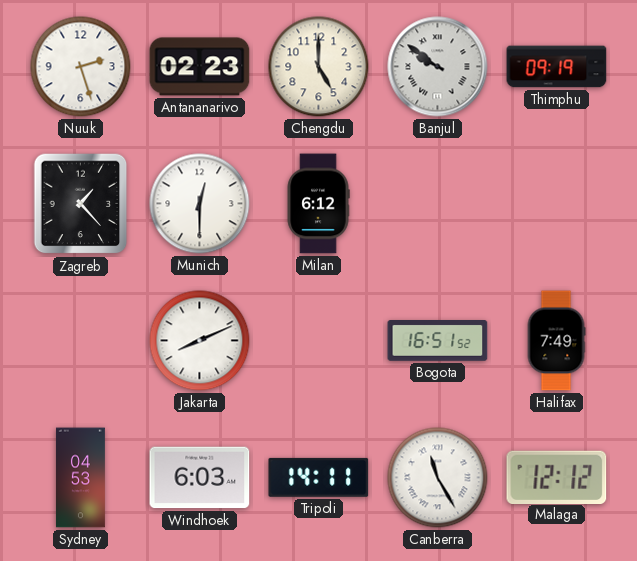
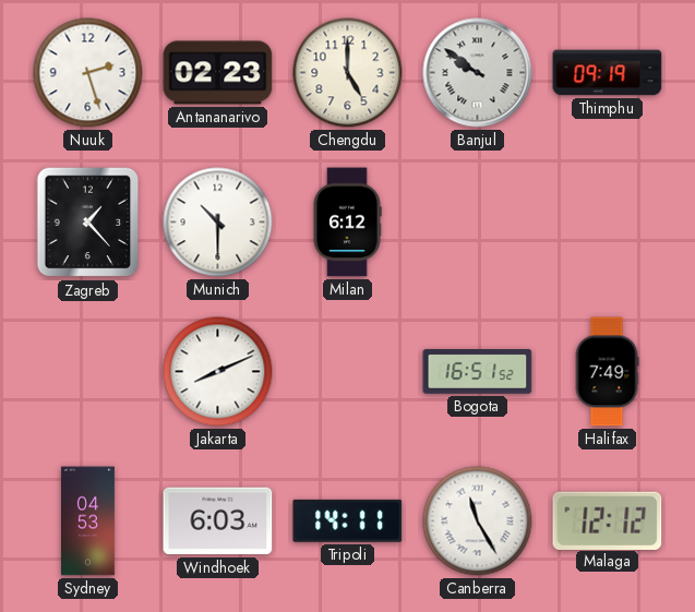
Munich: 12:30 -> 10:30 (218, 223)
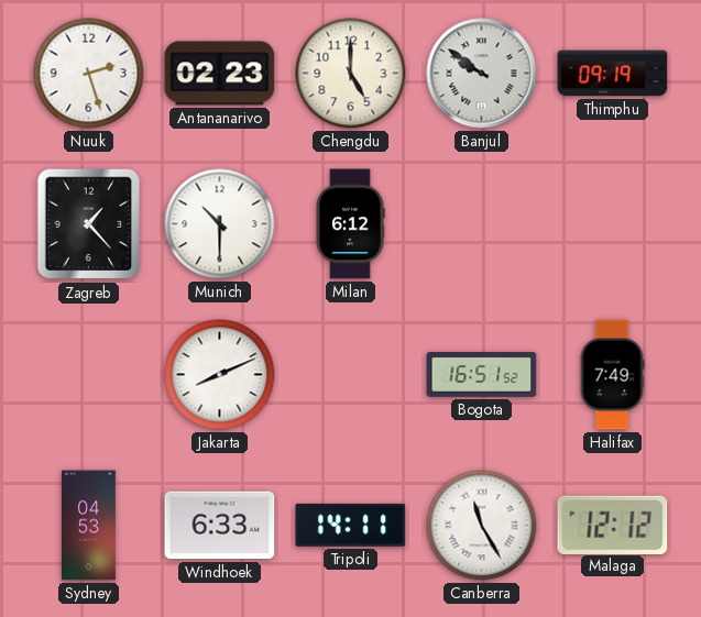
Windhoek: 6:03 -> 6:33 (220, 526)
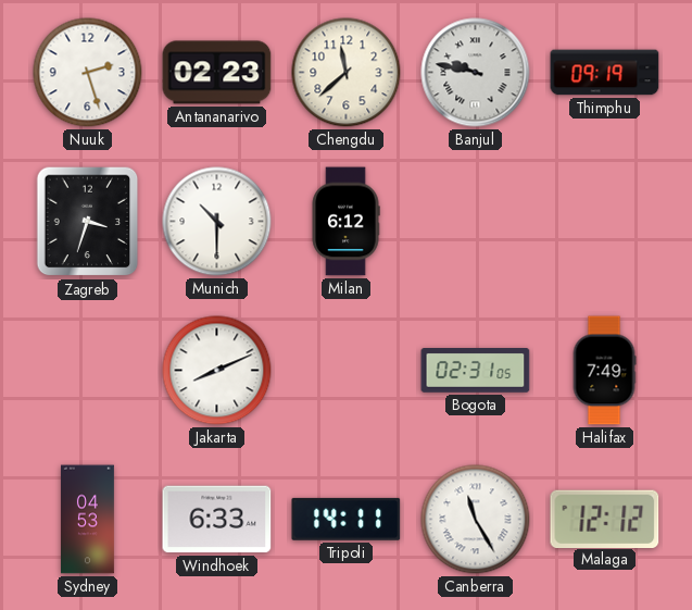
Chengdu: 5:00 -> 11:38 (347, 73)
Banjul: 9:51 -> 9:47 (476, 73)
Zagreb: 1:23 -> 3:33 (88, 222)
Bogota: 16:51 -> 02:31 (476, 371)
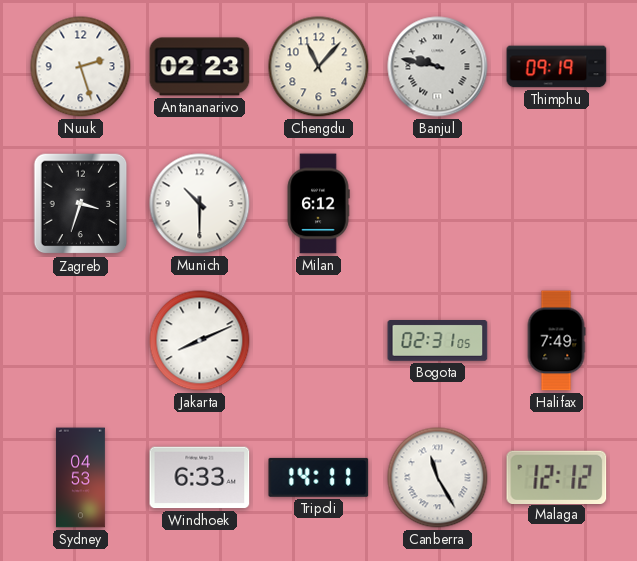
Chengdu: 11:38 -> 11:07 (319, 67)
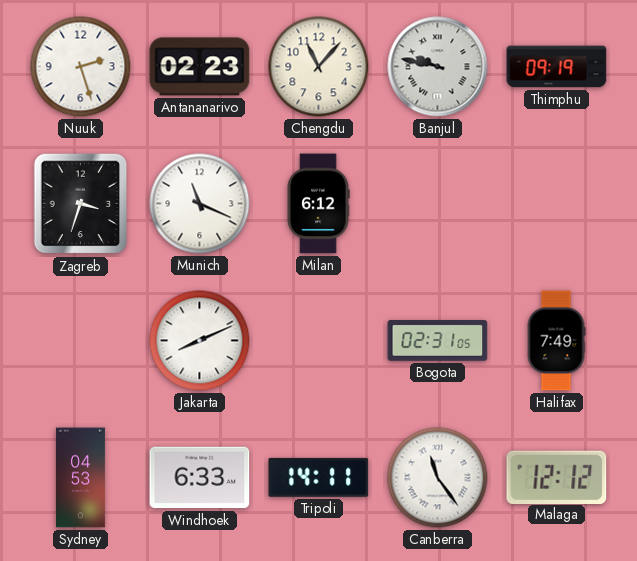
Munich: 10:30 -> 11:19 (200, 204)
Canberra: 11:25 -> 11:24 (438, 478)
